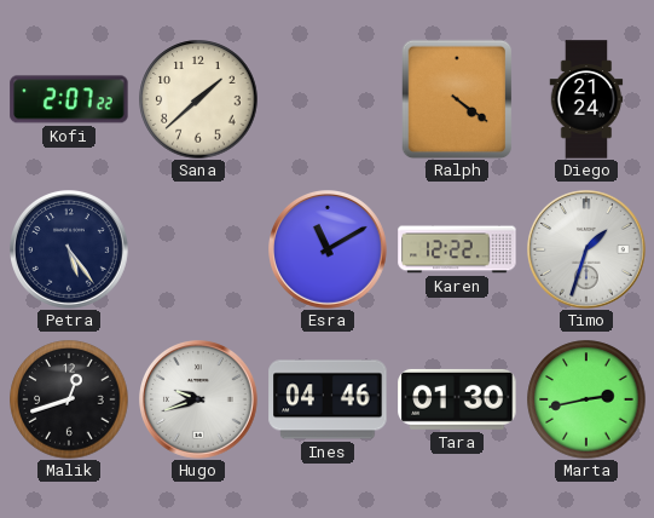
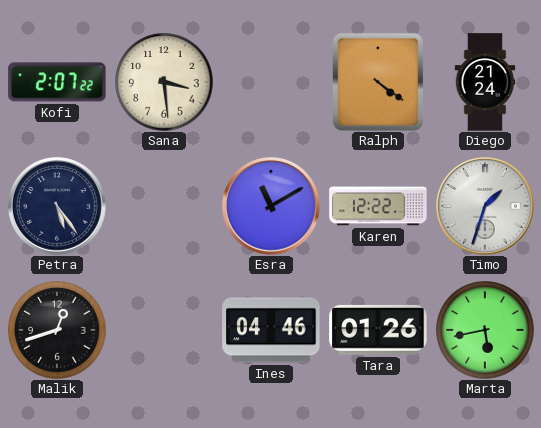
Sana: 1:38 -> 3:29 (164, 82)
Hugo: 9:42 -> none (199, 401)
Tara: 01:30 -> 01:26 (378, 330)
Marta: 2:43 -> 5:43 (485, 330)
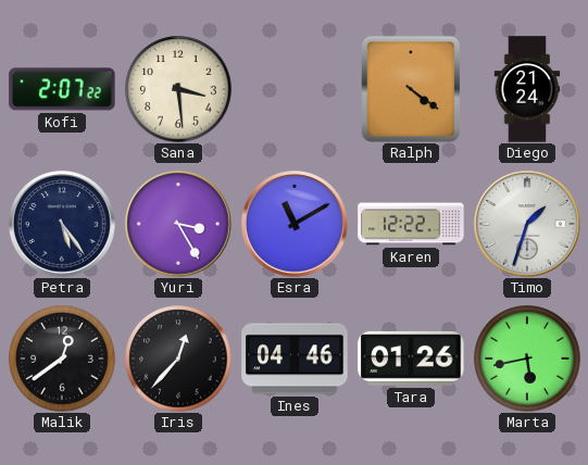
Yuri: none -> 3:25 (179, 225)
Malik: 12:42 -> 12:39 (62, 359)
Iris: none -> 12:37 (178, 359)
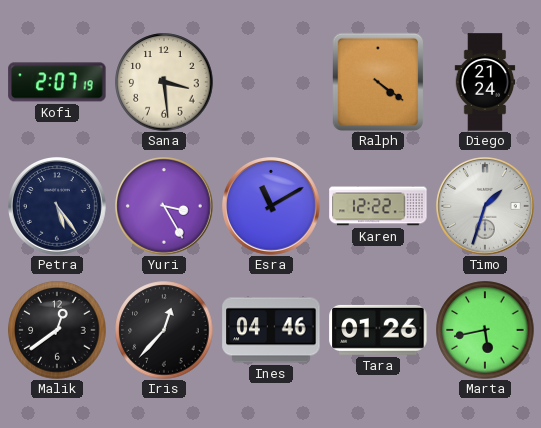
Kofi: 2:07:22 -> 2:07:19 (57, 82)
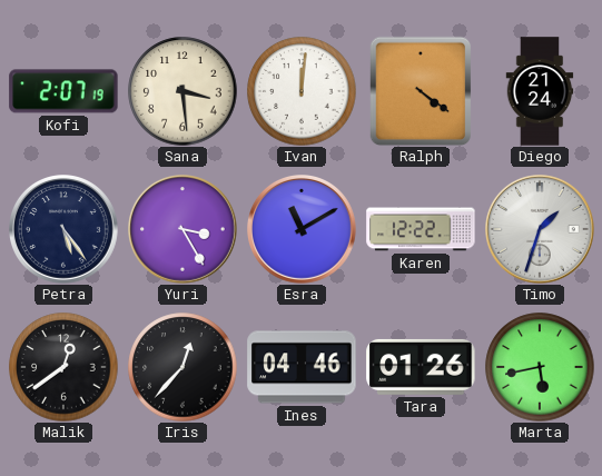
Ivan: none -> 12:01 (302, 91)
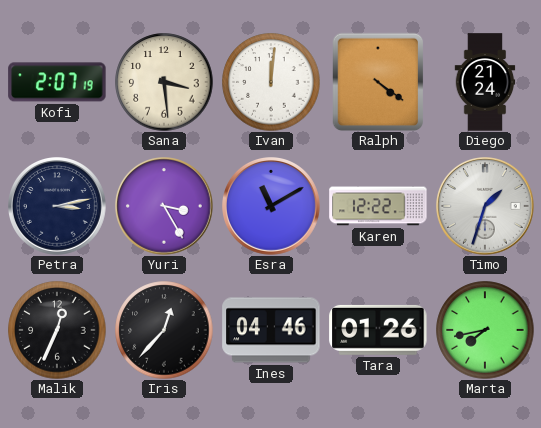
Petra: 5:24 -> 3:13 (58, 207)
Malik: 12:39 -> 12:34 (57, 330)
Marta: 5:43 -> 7:43 (485, 330)
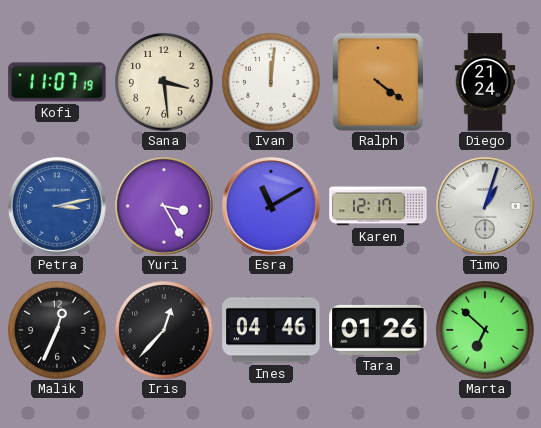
Kofi: 2:07 -> 11:07 (57, 82)
Petra dial: navy -> blue (58, 207)
Karen: 12:22 -> 12:17 (378, 206)
Timo: 1:33 -> 1:03 (486, 207)
Marta: 7:43 -> 6:52 (485, 330)
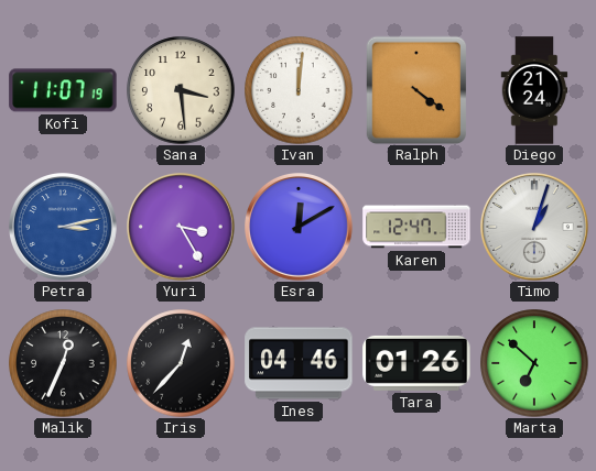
Esra: 11:10 -> 12:10 (300, 228)
Karen: 12:17 -> 12:47 (416, 227)
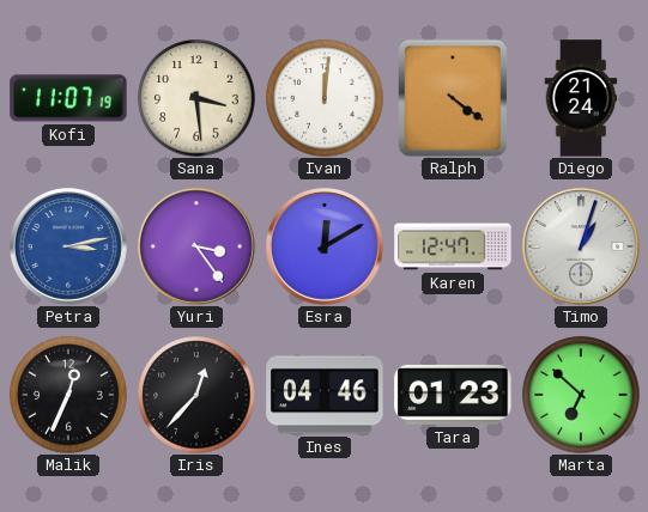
Yuri: 3:25 -> 3:24 (198, 248)
Tara: 01:26 -> 01:23 (453, 395)
